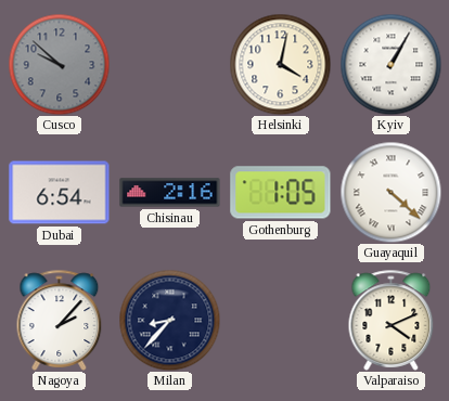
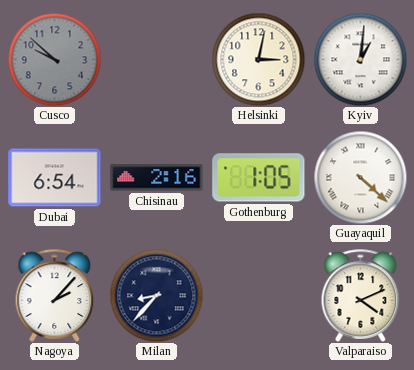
Helsinki: 4:02 -> 3:02 (258, 59)
Kyiv: 1:05 -> 1:01 (360, 59)
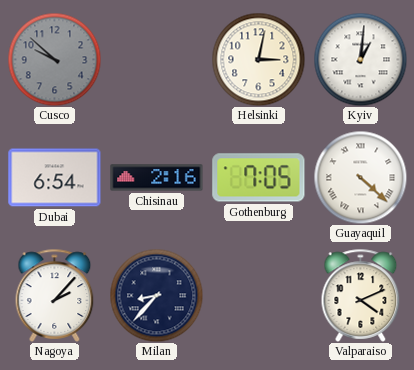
Gothenburg: 1:05 -> 7:05 (259, 178)
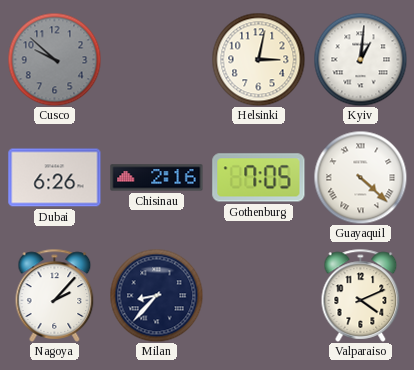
Dubai: 6:54 -> 6:26 (55, 178)
